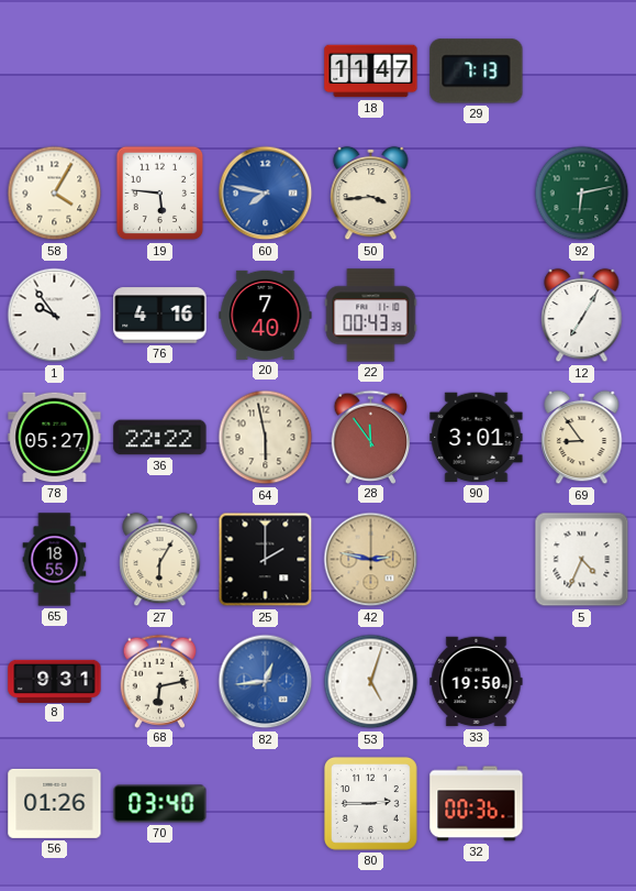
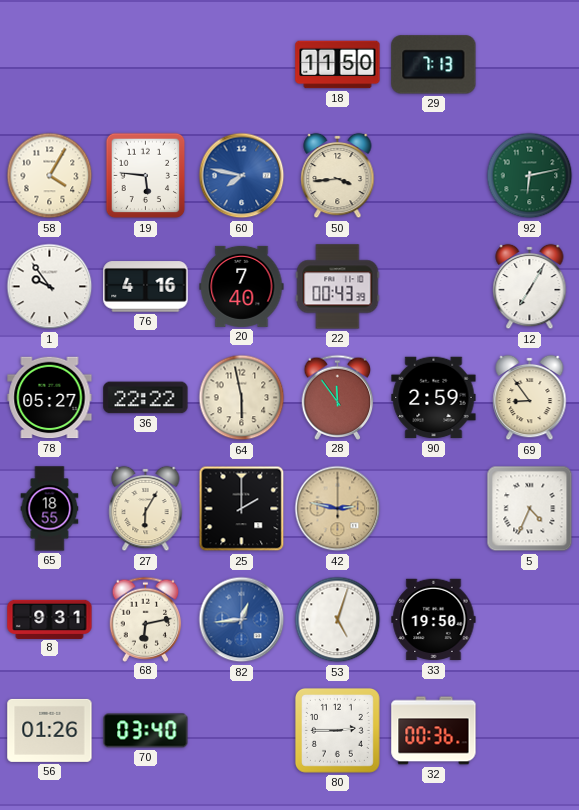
18: 11:47 -> 11:50 (338, 65)
90: 3:01 -> 2:59 (434, 398)
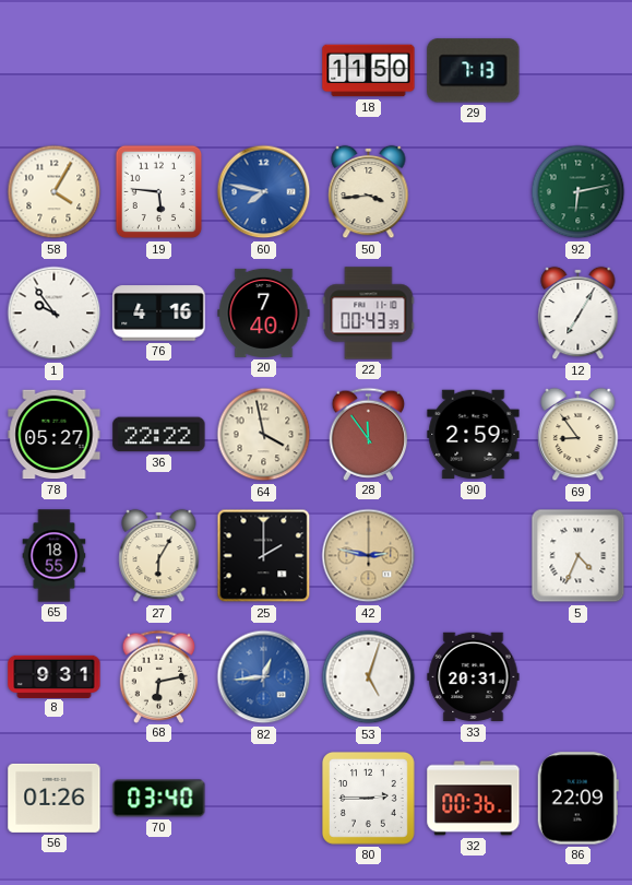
64: 5:58 -> 3:58 (264, 435)
33: 19:50 -> 20:31 (474, 677)
86: none -> 22:09 (577, 799)
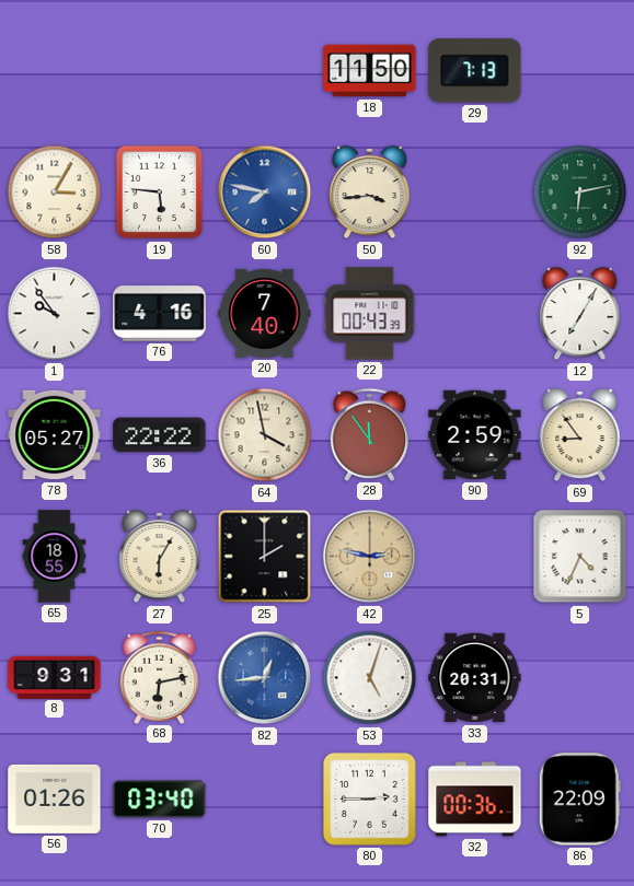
58: 4:05 -> 3:05 (55, 193)
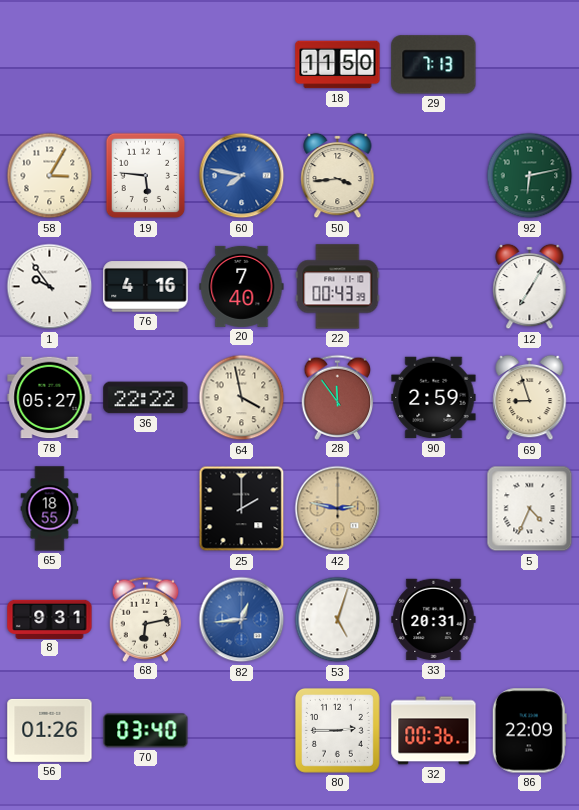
69: 8:54 -> 8:57 (530, 398)
27: 6:05 -> none (160, 557)
